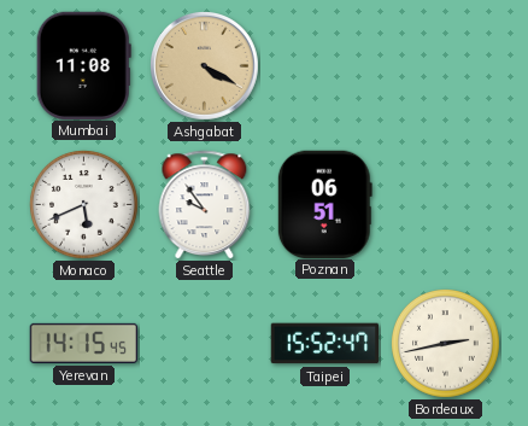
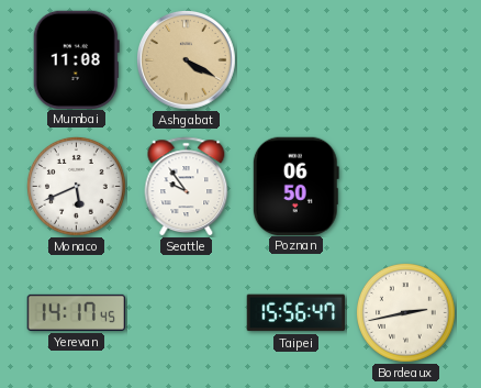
Poznan: 06:51 -> 06:50 (295, 186)
Yerevan: 14:15 -> 14:17 (77, 312)
Taipei: 15:52 -> 15:56 (297, 313)
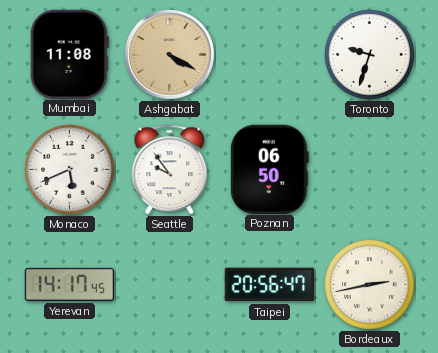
Toronto: none -> 9:33 (370, 55)
Taipei: 15:56 -> 20:56 (270, 285)
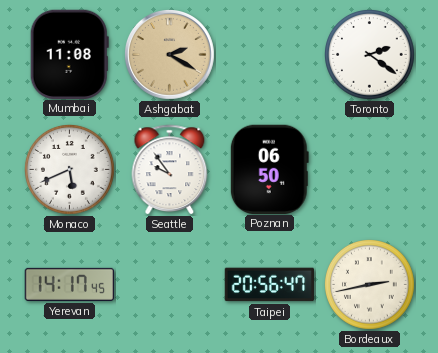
Ashgabat: 4:20 -> 2:20 (170, 55)
Toronto: 9:33 -> 2:21 (370, 55)
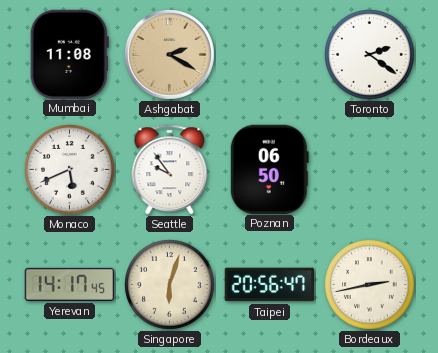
Singapore: none -> 6:03 (170, 285)
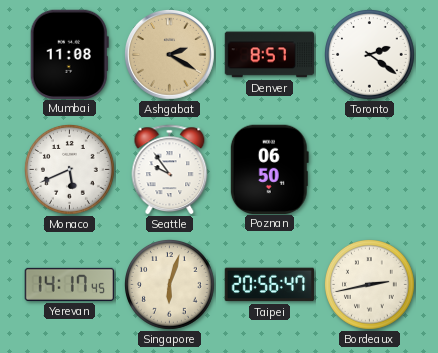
Denver: none -> 8:57 (270, 55)
